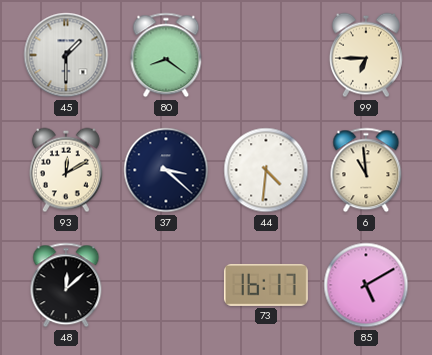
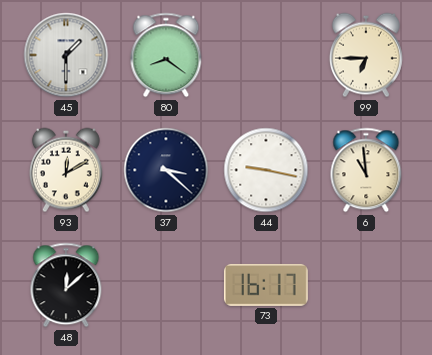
44: 4:31 -> 9:17 (266, 170)
85: 5:10 -> none (366, 285)
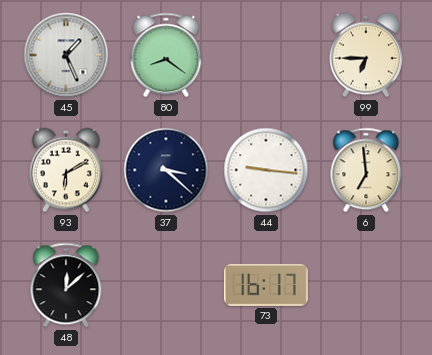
45: 1:30 -> 1:26 (66, 55)
93: 12:10 -> 6:10 (66, 170)
44: 9:17 -> 9:16 (266, 170)
6: 10:59 -> 6:59 (366, 170)
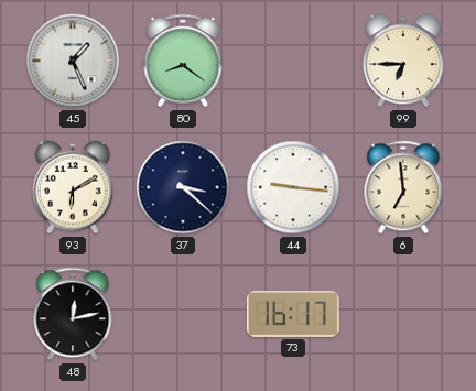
48: 12:08 -> 12:13 (73, 314)
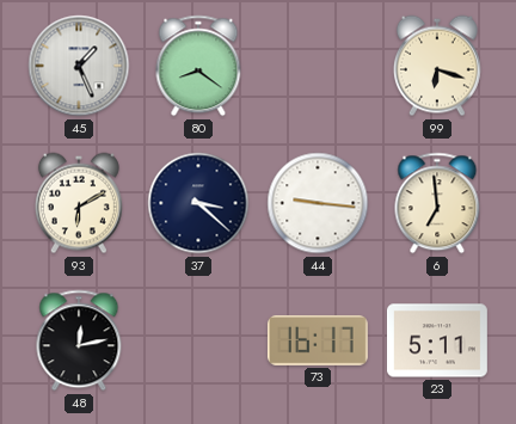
99: 6:45 -> 6:18 (437, 66)
23: none -> 5:11 (437, 340)
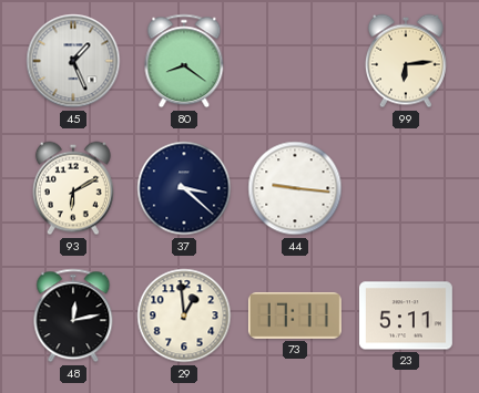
99: 6:18 -> 6:14 (406, 61)
6: 6:59 -> none (437, 203)
29: none -> 12:59 (184, 316)
73: 16:17 -> 17:11 (295, 316)
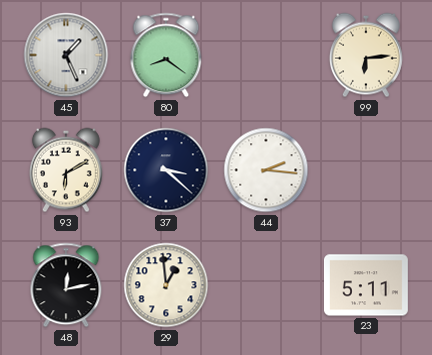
44: 9:16 -> 2:16 (266, 170)
73: 17:11 -> none (295, 316)
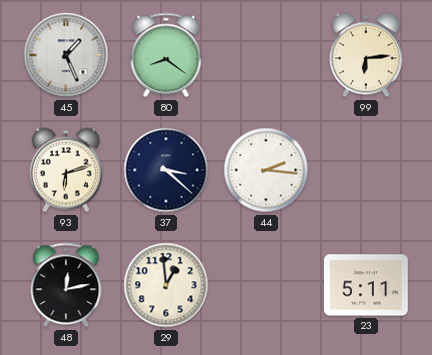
93: 6:10 -> 6:12 (66, 170)
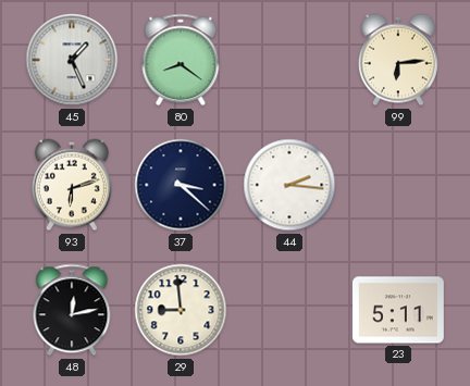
29: 12:59 -> 8:59 (181, 310)
